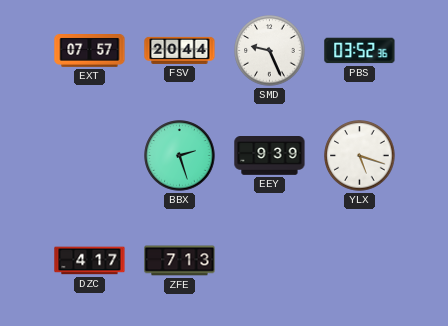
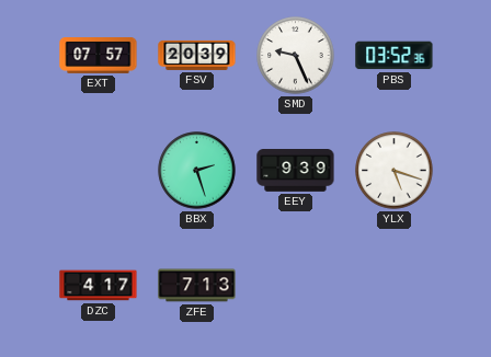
FSV: 20:44 -> 20:39 (197, 55)
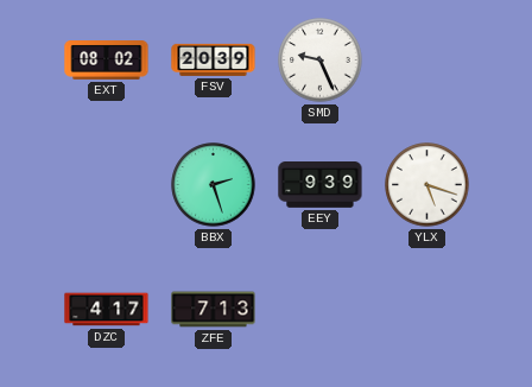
EXT: 07:57 -> 08:02 (107, 61)
PBS: 03:52 -> none (395, 56)
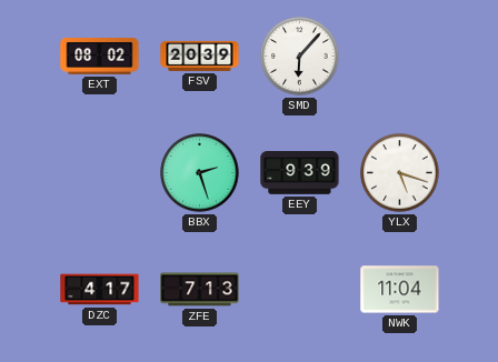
SMD: 9:26 -> 6:07 (300, 57)
NWK: none -> 11:04 (400, 290)
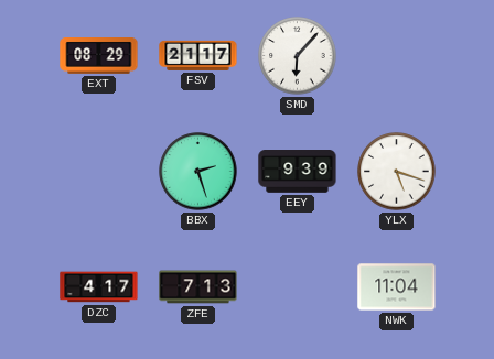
EXT: 08:02 -> 08:29 (99, 56)
FSV: 20:39 -> 21:17 (198, 55)
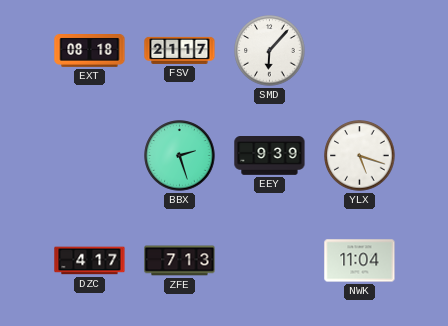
EXT: 08:29 -> 08:18 (90, 51)
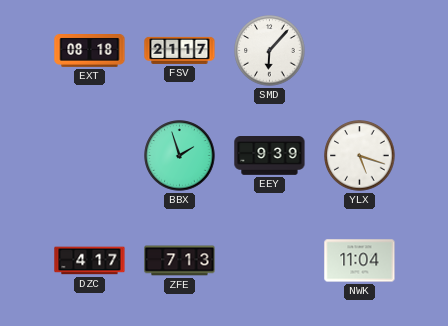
BBX: 2:27 -> 1:57 (180, 156)
